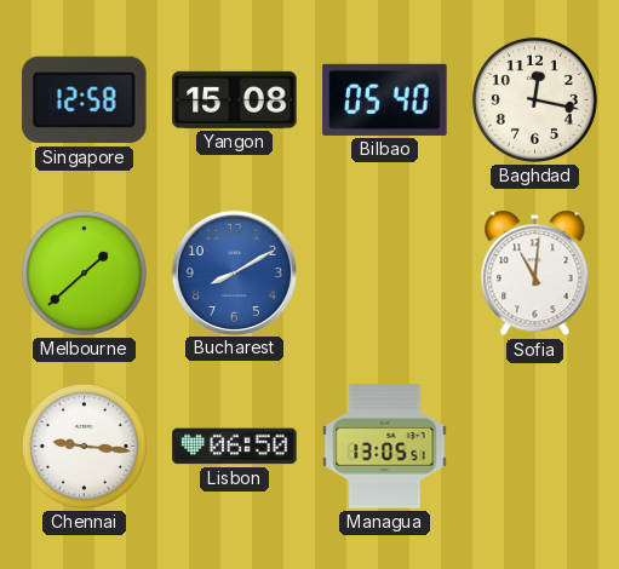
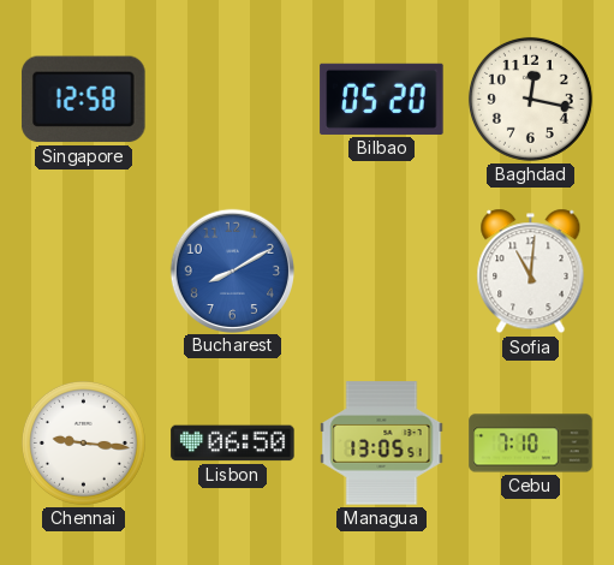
Yangon: 15:08 -> none (235, 99)
Bilbao: 05:40 -> 05:20 (382, 99)
Melbourne: 1:38 -> none (84, 272)
Cebu: none -> 7:10 (531, 444)
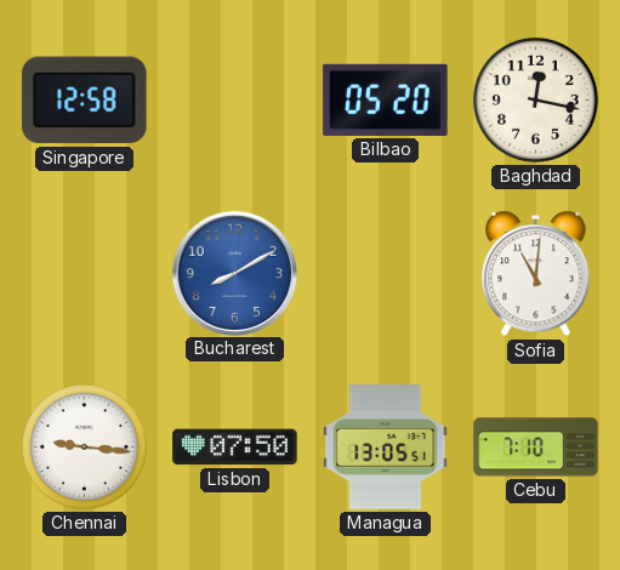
Lisbon: 06:50 -> 07:50 (235, 448)
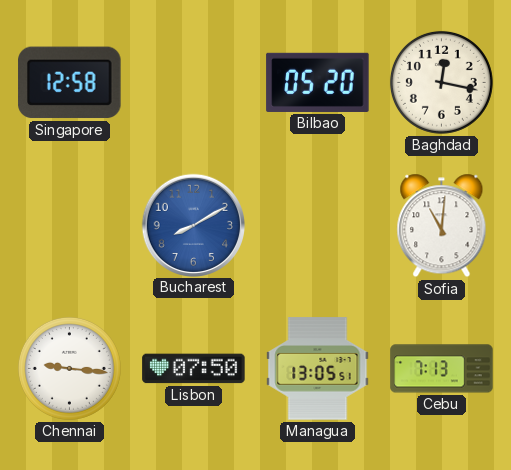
Cebu: 7:10 -> 7:13 (442, 369)
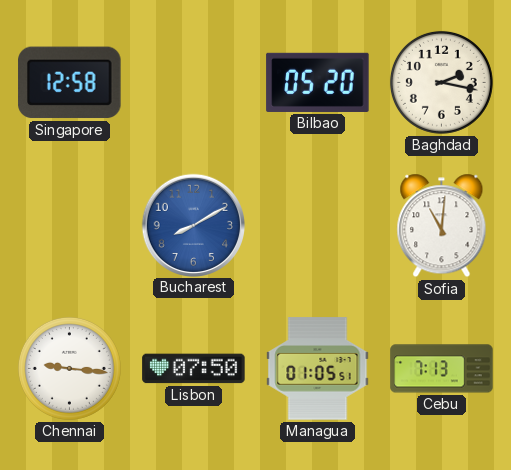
Baghdad: 12:17 -> 2:17 (441, 82)
Managua: 13:05 -> 01:05 (318, 369)
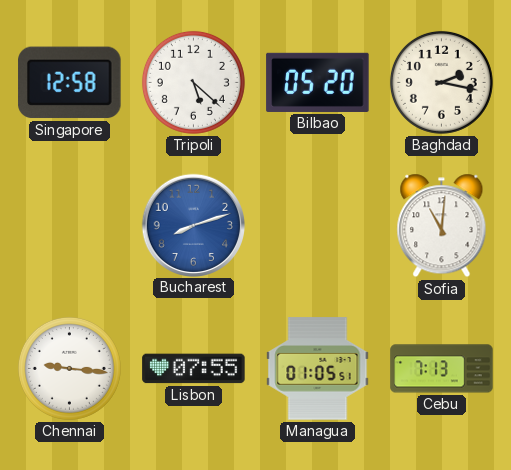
Tripoli: none -> 5:22 (193, 82)
Bucharest: 8:10 -> 8:12 (193, 225)
Lisbon: 07:50 -> 07:55 (194, 369)
